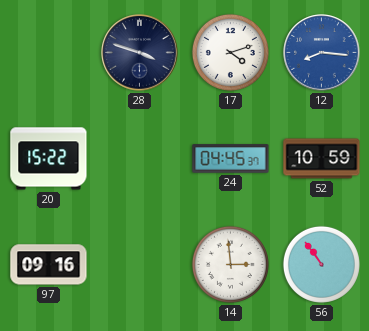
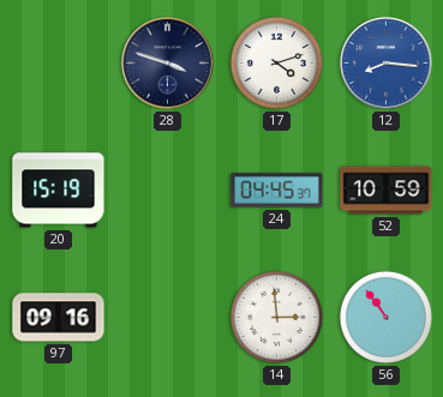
20: 15:22 -> 15:19 (59, 191)
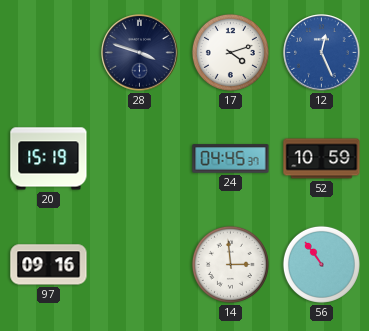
12: 8:16 -> 12:26 (322, 53)
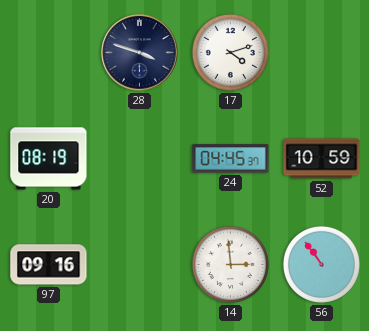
12: 12:26 -> none (322, 53)
20: 15:19 -> 08:19 (49, 159)
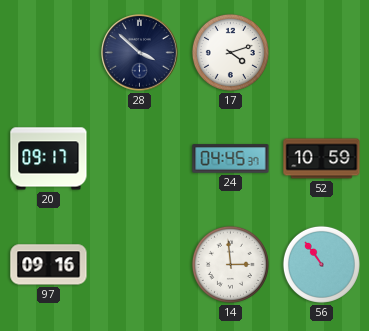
28: 3:48 -> 3:52 (140, 53)
20: 08:19 -> 09:17 (49, 159)
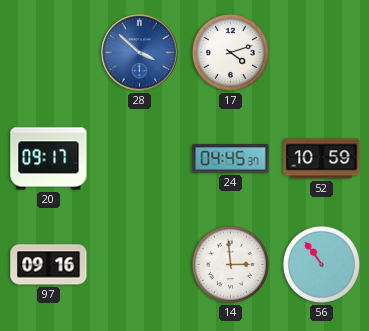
28 dial: navy -> blue (140, 53)
